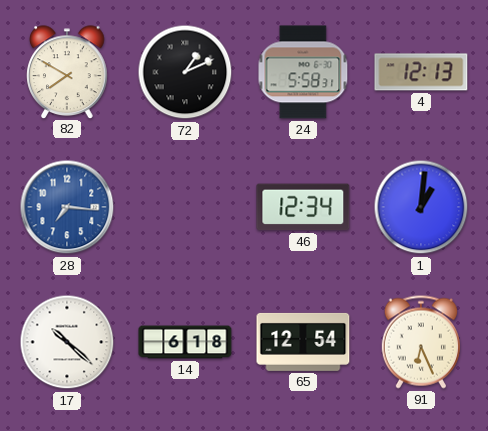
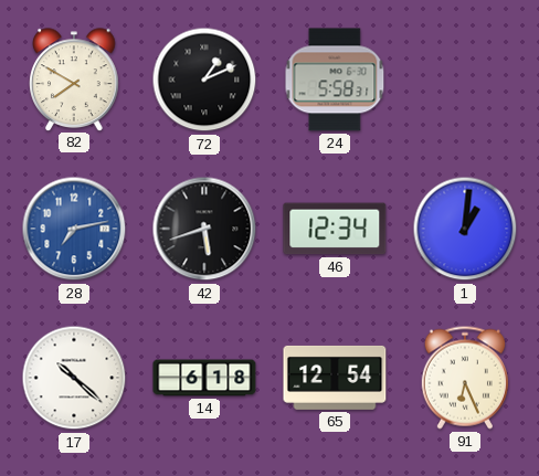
4: 12:13 -> none (421, 72)
28: 7:16 -> 7:13 (74, 229)
42: none -> 5:42 (204, 229)
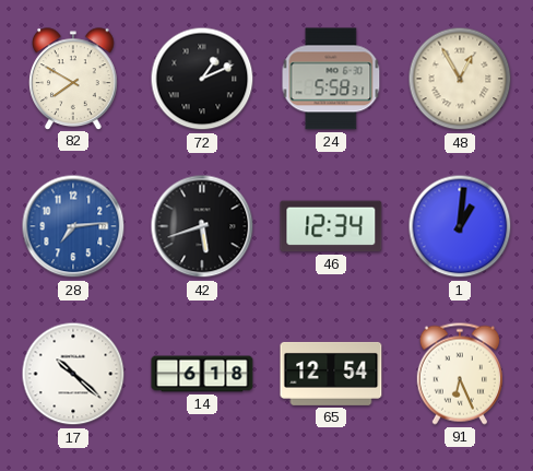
48: none -> 12:55 (460, 79)
28: 7:13 -> 7:14 (73, 226)
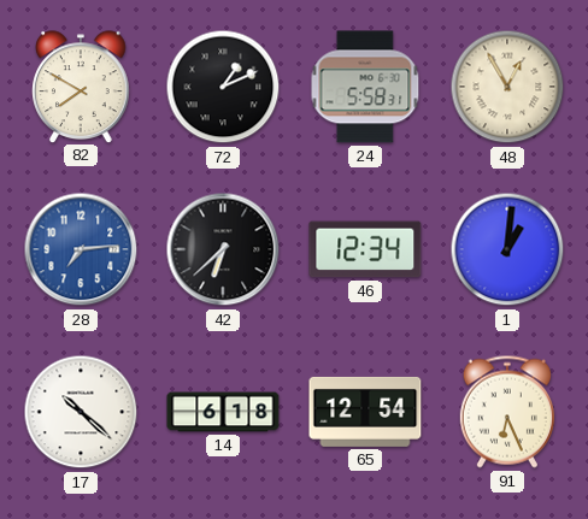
42: 5:42 -> 6:38 (223, 249)
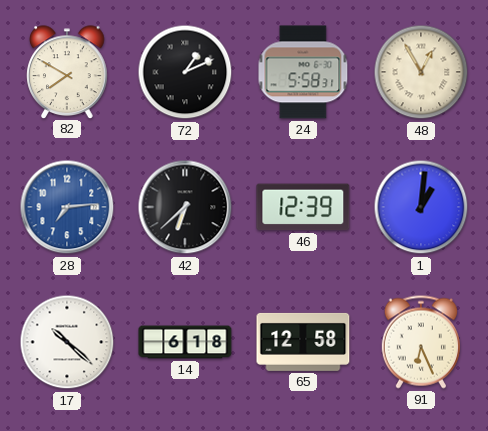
46: 12:34 -> 12:39 (303, 207)
65: 12:54 -> 12:58 (303, 342)
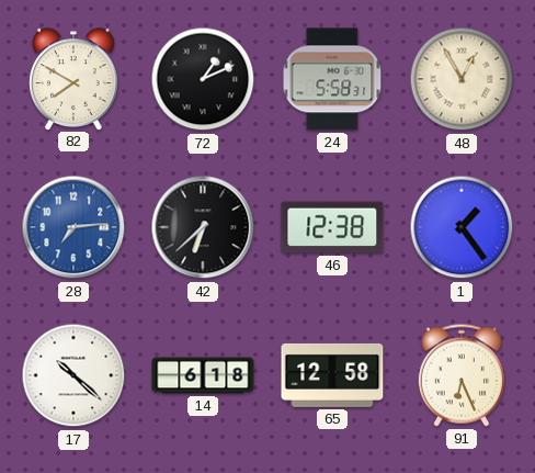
46: 12:39 -> 12:38 (332, 227)
1: 1:01 -> 1:24 (462, 227)
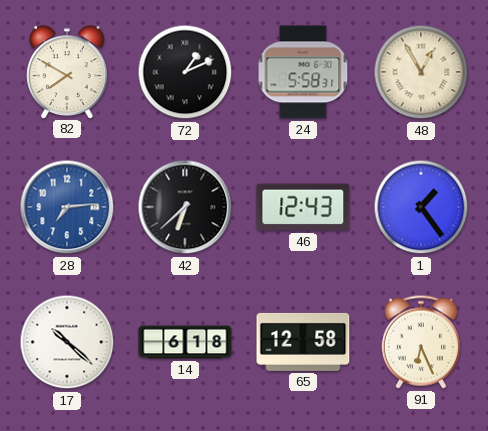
46: 12:38 -> 12:43 (303, 207)
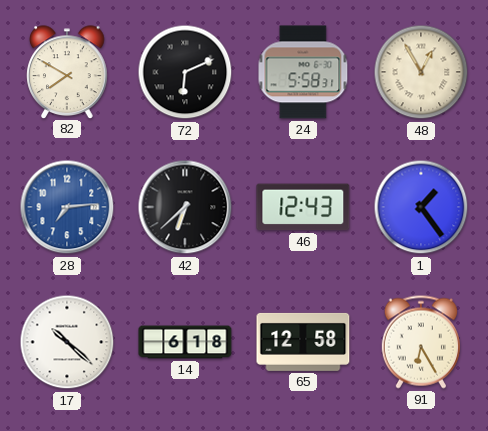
72: 1:11 -> 6:11 (185, 72)
91: 6:26 -> 6:25 (421, 342)
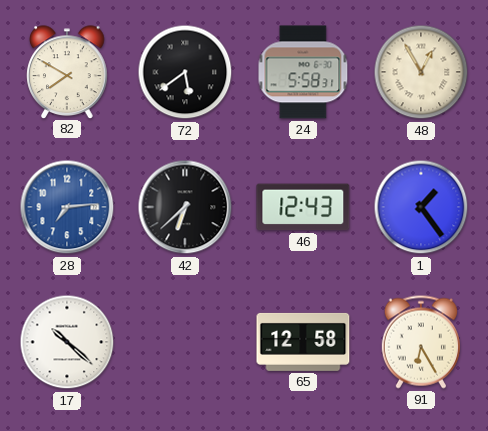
72: 6:11 -> 5:39 (185, 72)
14: 6:18 -> none (185, 342)
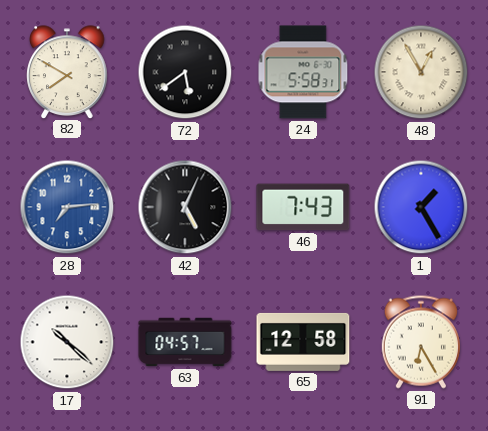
42: 6:38 -> 5:04 (185, 207)
46: 12:43 -> 7:43 (303, 207)
1: 1:24 -> 1:25 (421, 207)
63: none -> 04:57 (185, 342)
